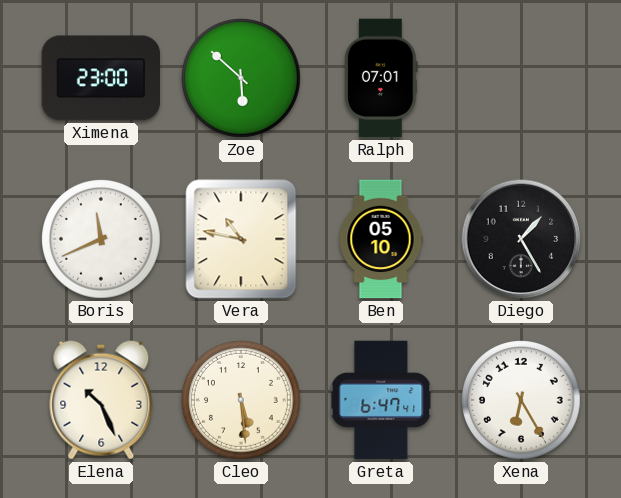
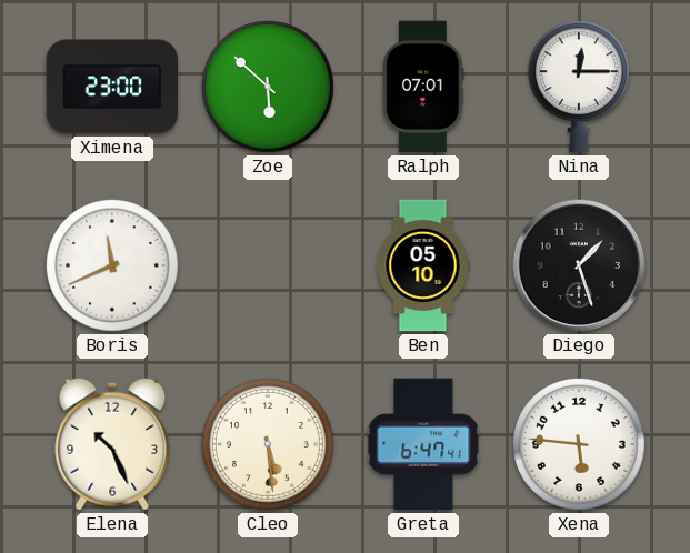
Nina: none -> 12:15 (579, 87)
Vera: 10:47 -> none (241, 239)
Diego: 1:25 -> 1:27 (579, 265)
Xena: 6:25 -> 5:46 (580, 445)
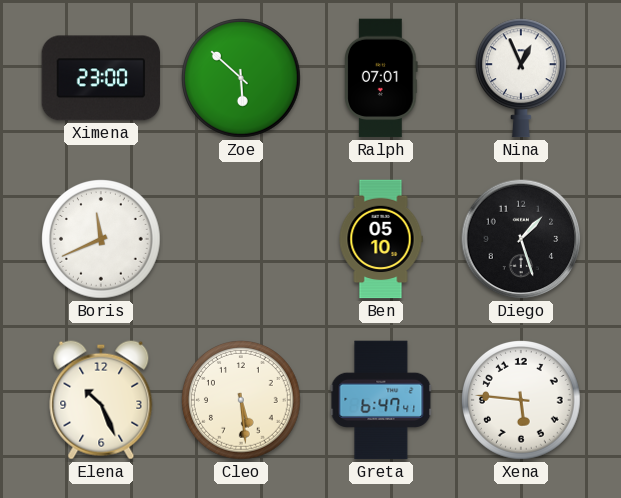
Nina: 12:15 -> 12:56 (521, 78)
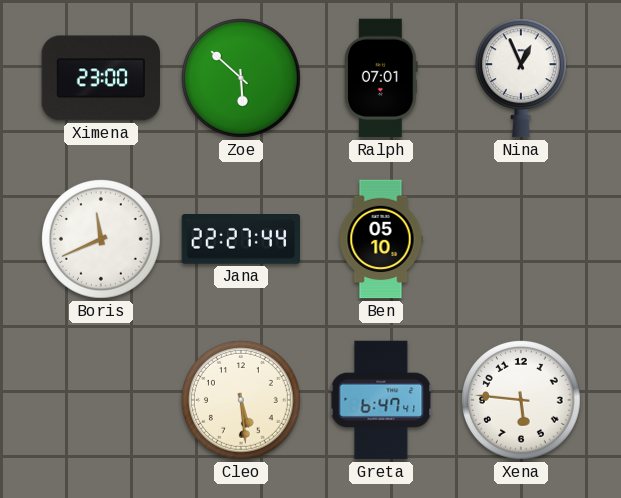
Jana: none -> 22:27 (241, 240)
Diego: 1:27 -> none (521, 239)
Elena: 10:26 -> none (101, 400)
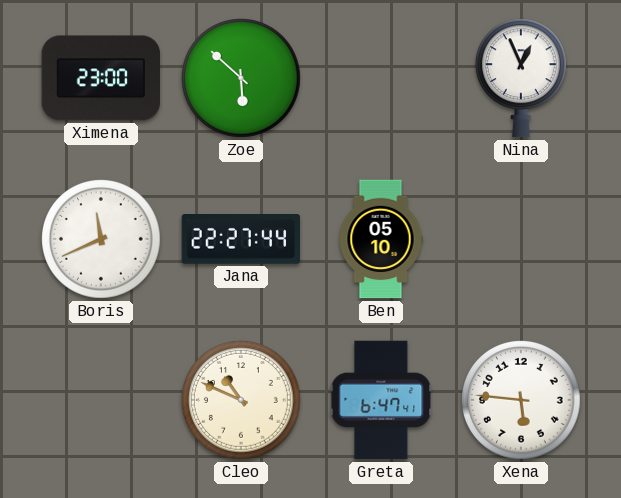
Ralph: 07:01 -> none (381, 78)
Cleo: 5:29 -> 10:49 (242, 401)
